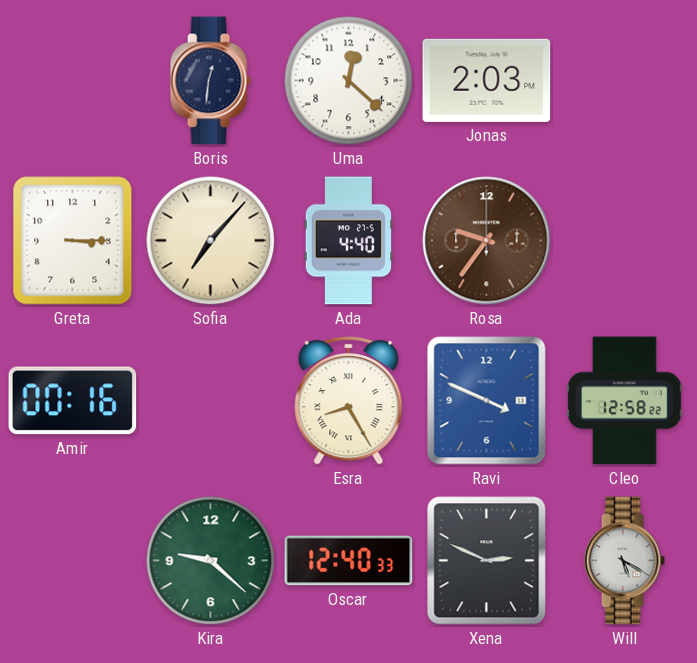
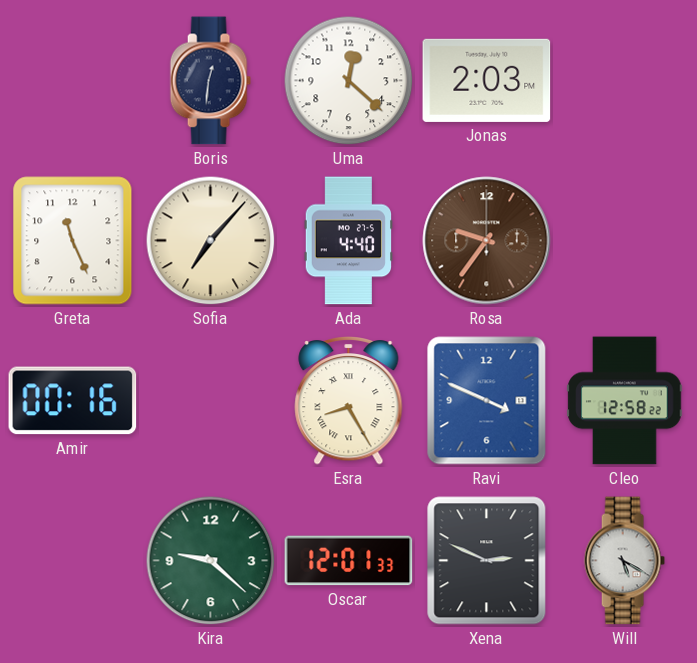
Greta: 3:15 -> 11:26 (73, 241)
Oscar: 12:40 -> 12:01 (349, 561)
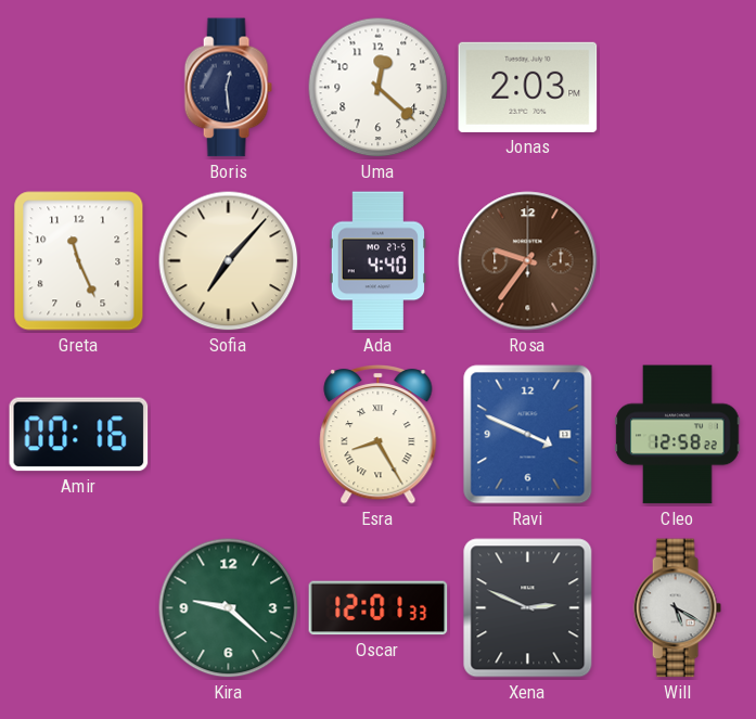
Boris: 12:31 -> 12:29 (228, 88)
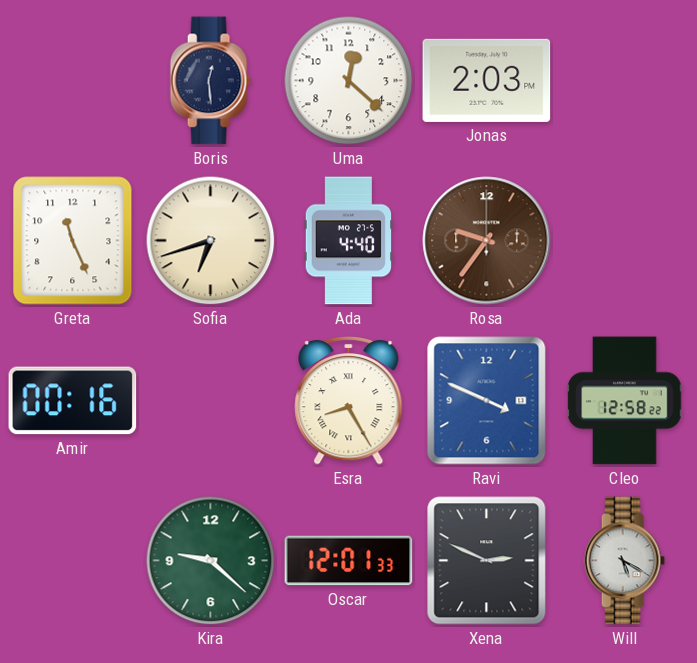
Sofia: 7:07 -> 6:42 (211, 241)
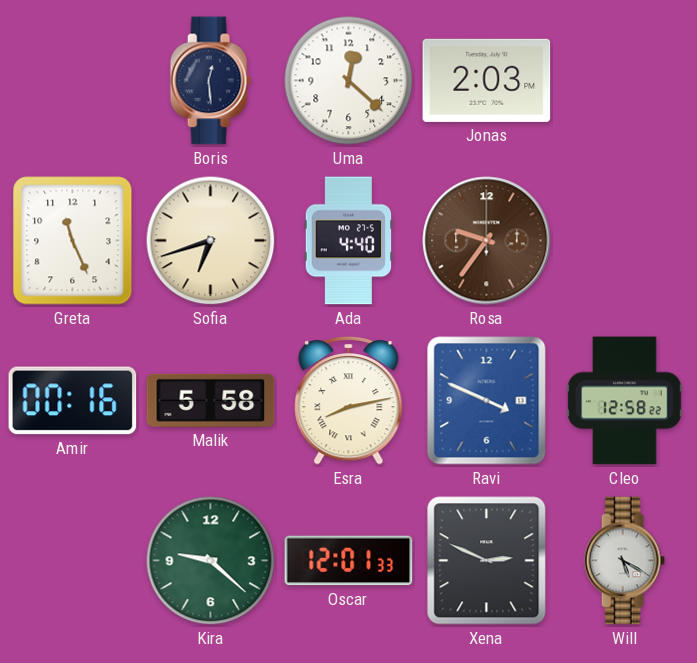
Malik: none -> 5:58 (211, 400)
Esra: 8:25 -> 8:13 (349, 400)
